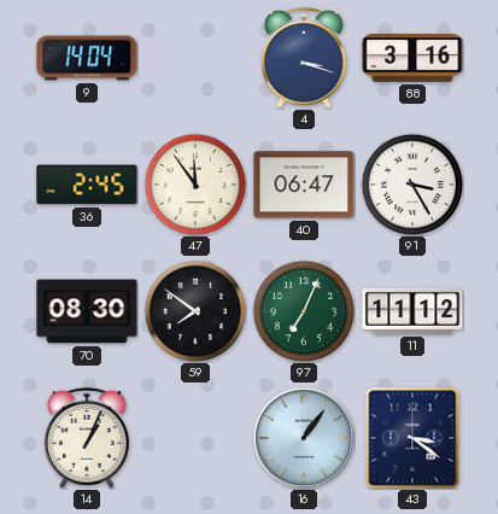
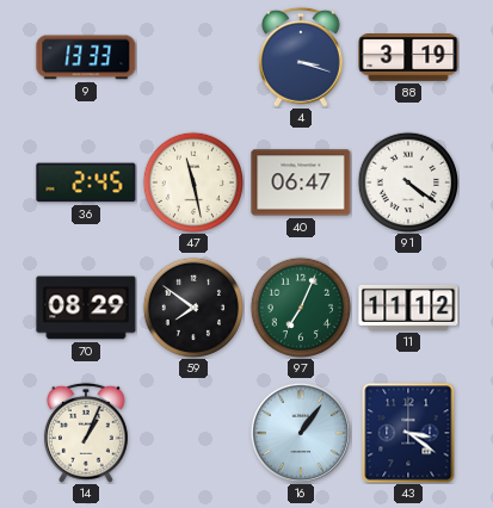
9: 14:04 -> 13:33 (86, 57)
88: 3:16 -> 3:19 (408, 58)
47: 11:54 -> 11:28 (193, 181)
91: 3:25 -> 4:21 (408, 181)
70: 08:30 -> 08:29 (86, 308)
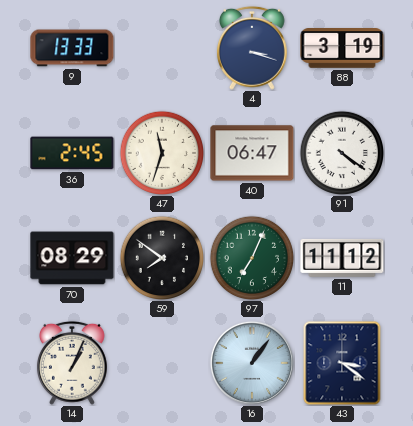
47: 11:28 -> 11:33 (162, 152)
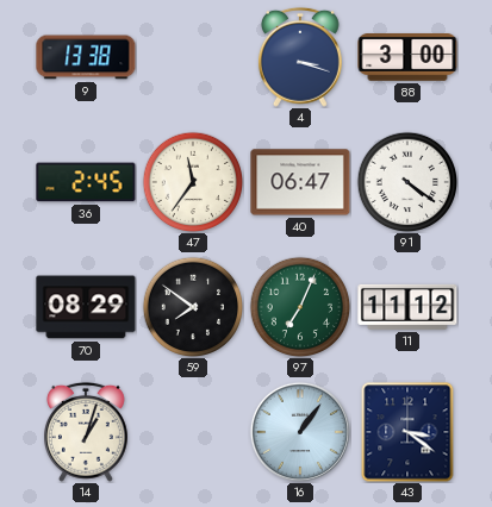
9: 13:33 -> 13:38 (86, 57)
88: 3:19 -> 3:00 (407, 58)
47: 11:33 -> 11:36 (193, 181)
14: 1:04 -> 1:03 (86, 432)
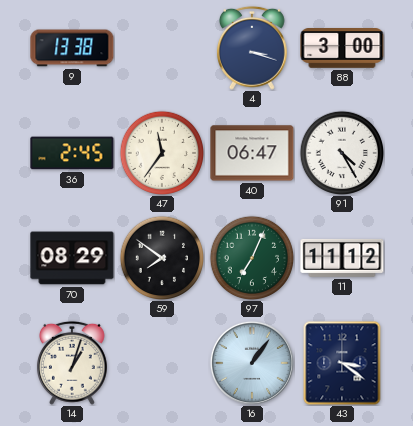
91: 4:21 -> 4:25 (342, 152)
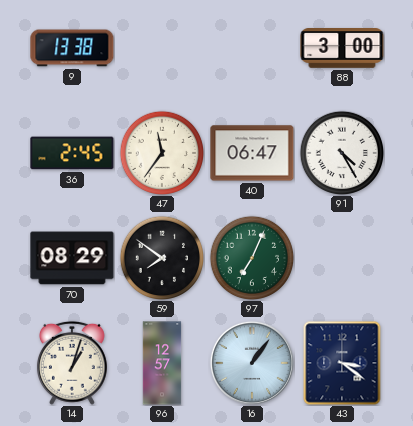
4: 3:18 -> none (252, 48)
11: 11:12 -> none (342, 258)
96: none -> 12:57 (162, 363)
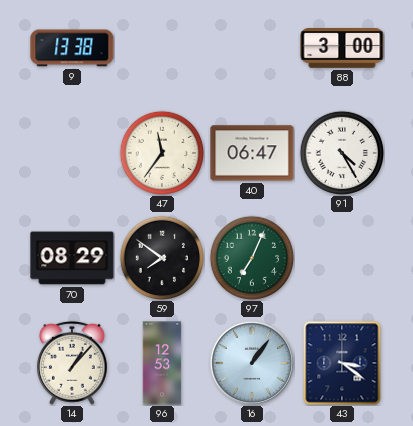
36: 2:45 -> none (72, 153)
14: 1:03 -> 1:07 (72, 363)
96: 12:57 -> 12:53 (162, 363)
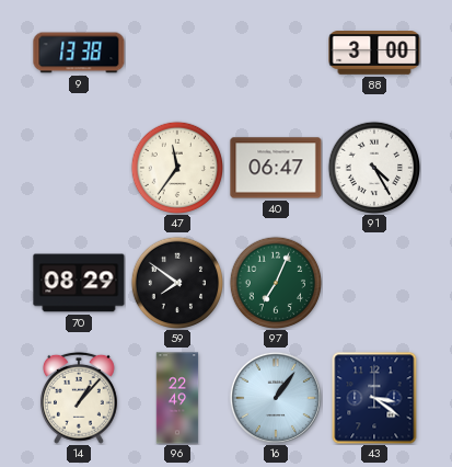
96: 12:53 -> 22:49 (177, 398)
